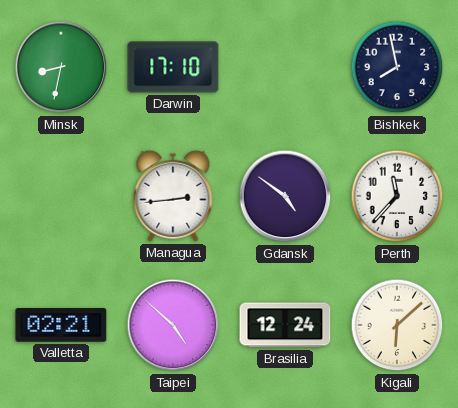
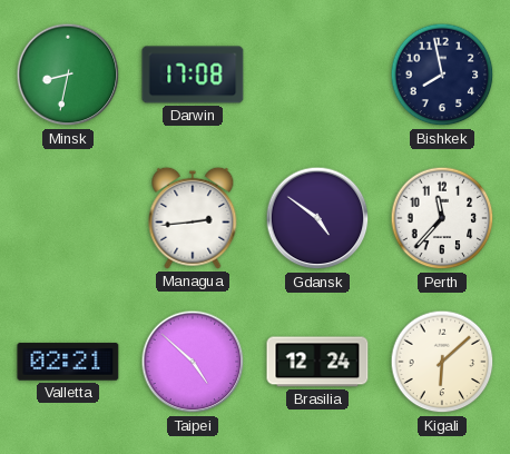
Darwin: 17:10 -> 17:08 (193, 75)
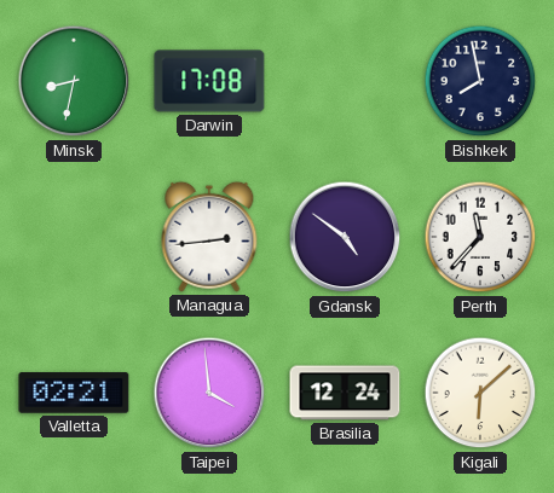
Taipei: 4:52 -> 3:59 (209, 393)
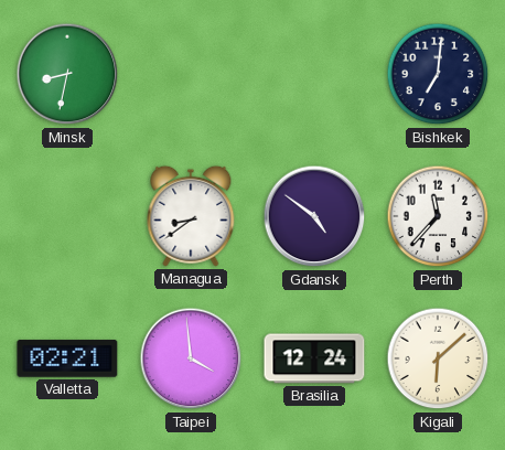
Darwin: 17:08 -> none (209, 81)
Bishkek: 7:58 -> 7:01 (438, 74)
Managua: 2:44 -> 8:39 (191, 216)
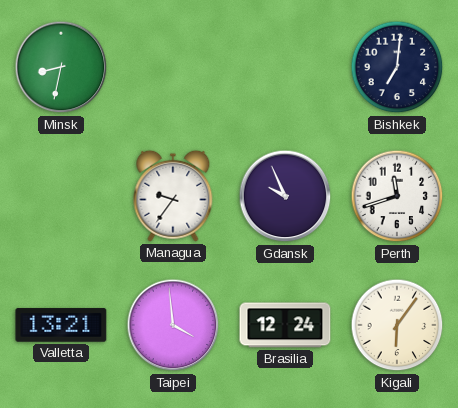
Managua: 8:39 -> 9:36 (173, 196)
Gdansk: 4:51 -> 9:56 (285, 196)
Perth: 11:37 -> 11:42 (397, 196)
Valletta: 02:21 -> 13:21 (61, 325)
Kigali: 6:08 -> 6:06 (397, 325)
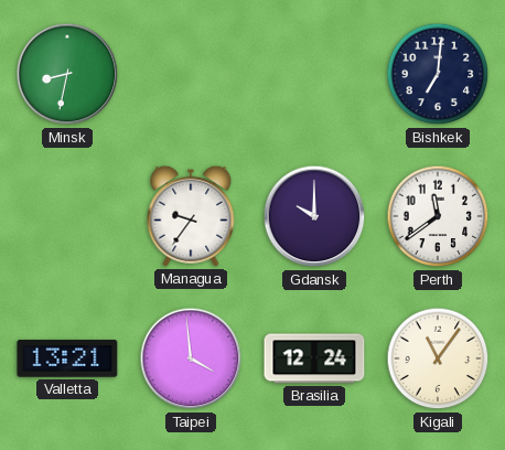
Gdansk: 9:56 -> 10:00 (314, 216)
Perth: 11:42 -> 11:39 (438, 216)
Kigali: 6:06 -> 11:06 (438, 358)
